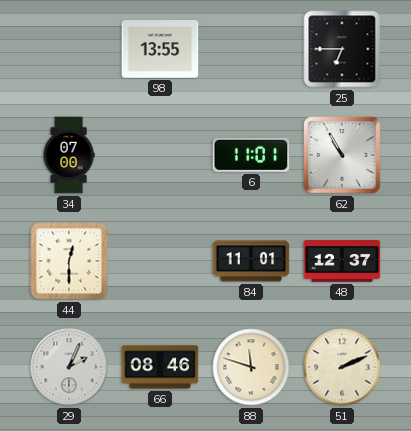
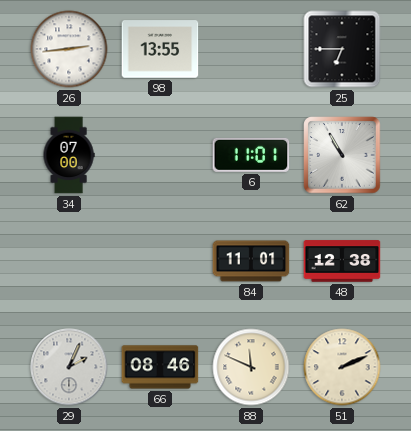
26: none -> 2:44 (69, 49)
44: 12:30 -> none (69, 261)
48: 12:37 -> 12:38 (342, 261)
88: 11:48 -> 11:49 (251, 367)
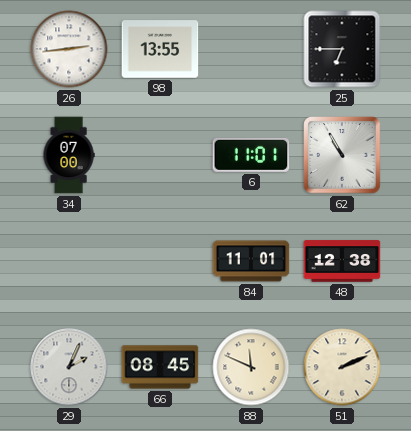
66: 08:46 -> 08:45 (160, 367)
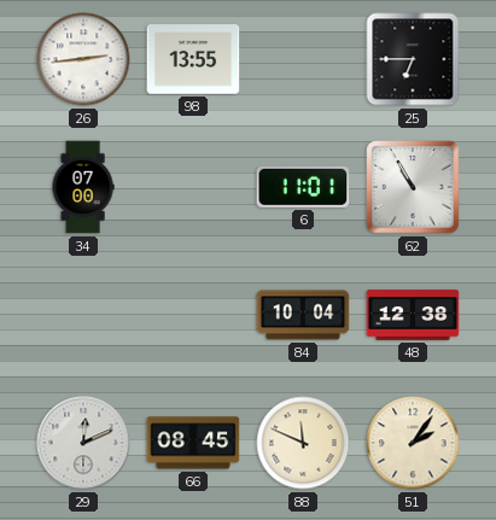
84: 11:01 -> 10:04 (303, 315)
29: 2:04 -> 12:11 (83, 443)
51: 2:11 -> 2:06 (413, 443)
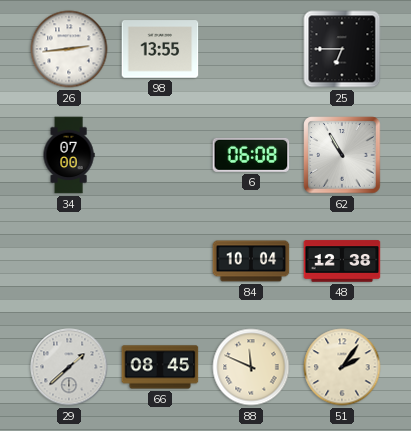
6: 11:01 -> 06:08 (251, 155)
29: 12:11 -> 1:38 (69, 367)
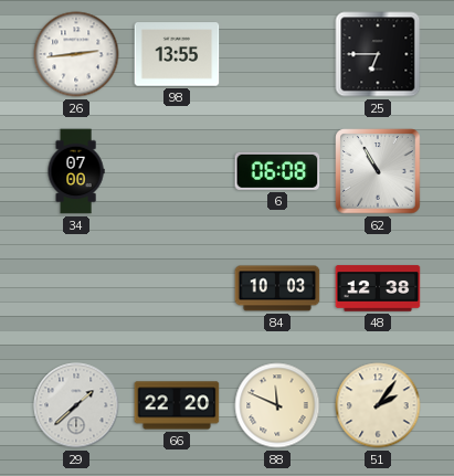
84: 10:04 -> 10:03 (277, 288)
66: 08:45 -> 22:20 (177, 405)
